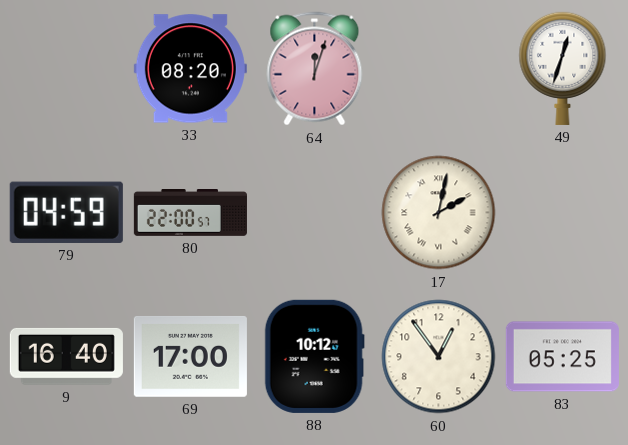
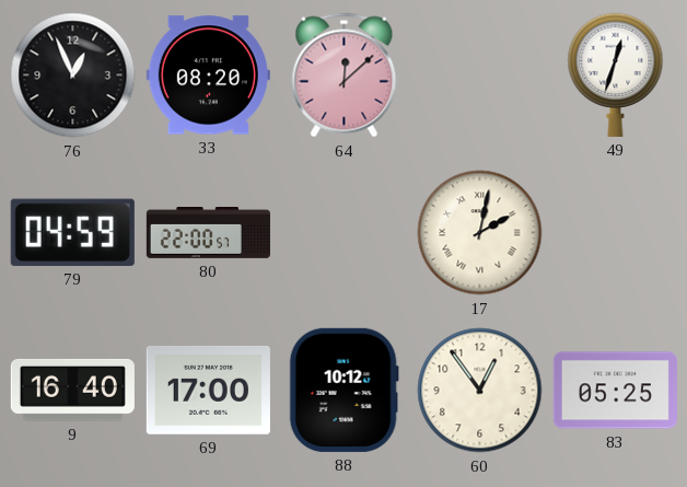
76: none -> 12:56 (73, 76)
64: 12:03 -> 12:08 (345, 76)
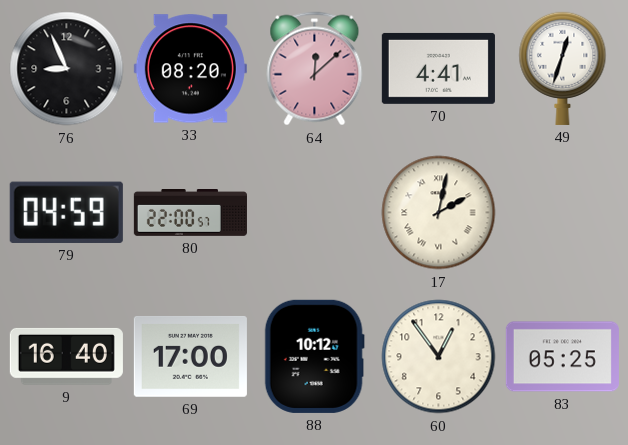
76: 12:56 -> 8:56 (67, 69)
70: none -> 4:41 (438, 68)
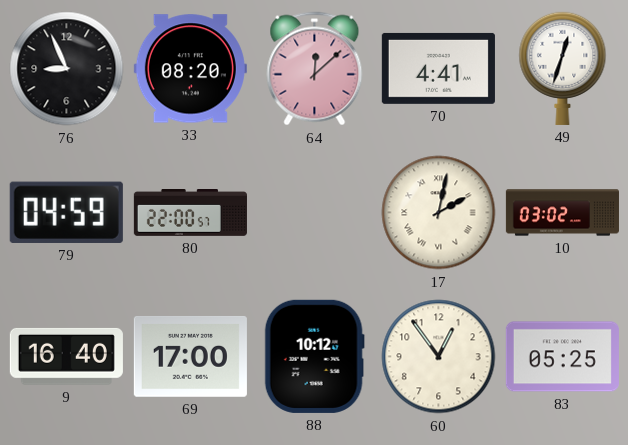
10: none -> 03:02 (562, 213)
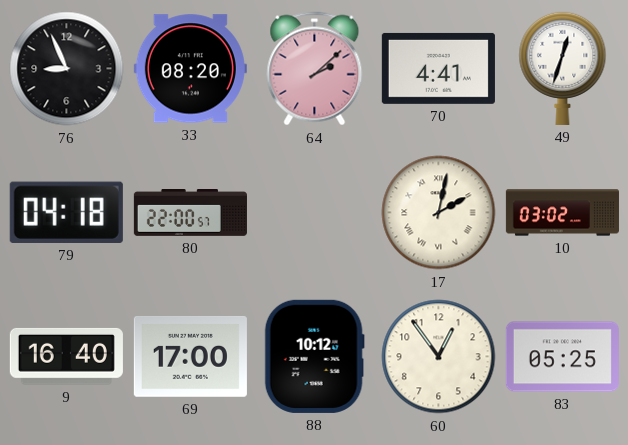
64: 12:08 -> 2:08 (315, 69)
79: 04:59 -> 04:18 (66, 212)
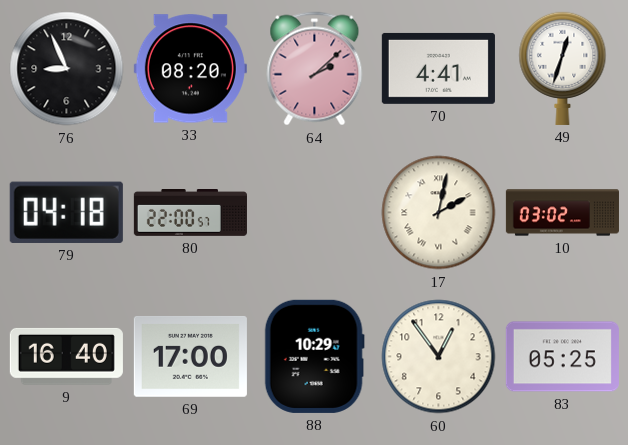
88: 10:12 -> 10:29 (314, 356)
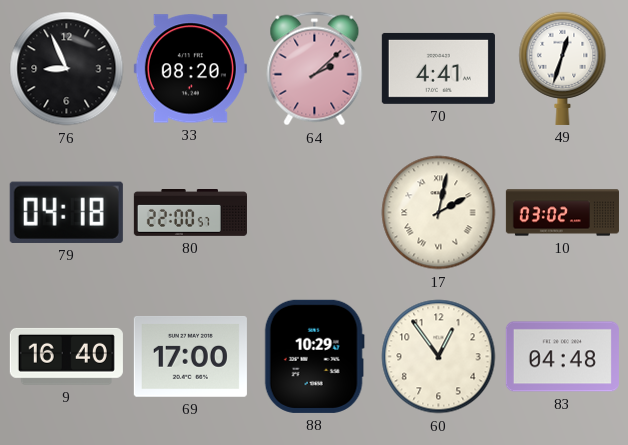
83: 05:25 -> 04:48 (562, 357)
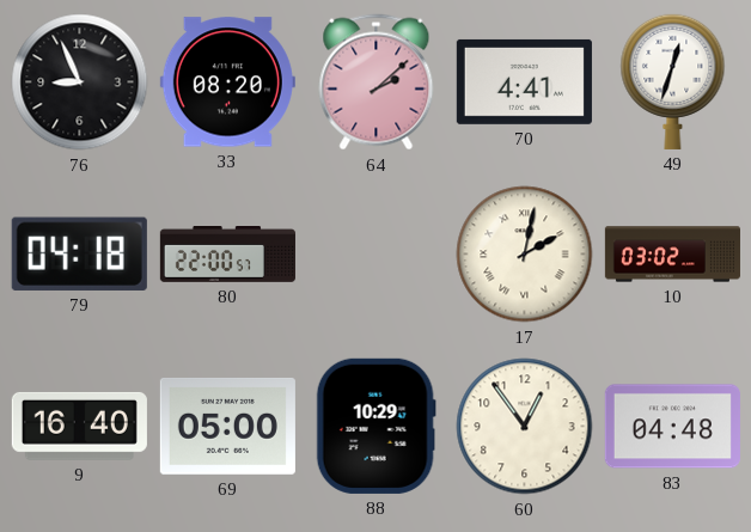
69: 17:00 -> 05:00 (227, 427)
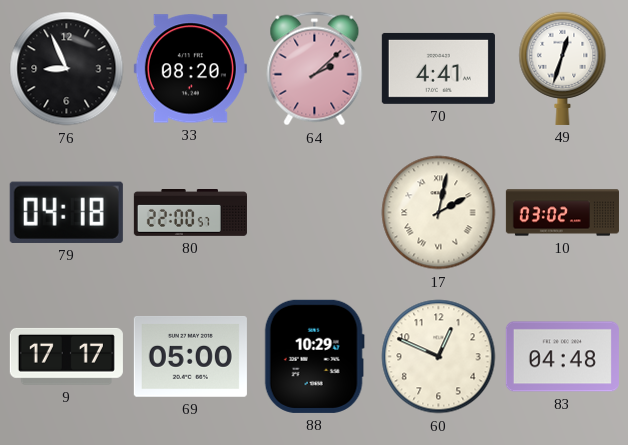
9: 16:40 -> 17:17 (66, 356)
60: 12:54 -> 12:49 (439, 357)
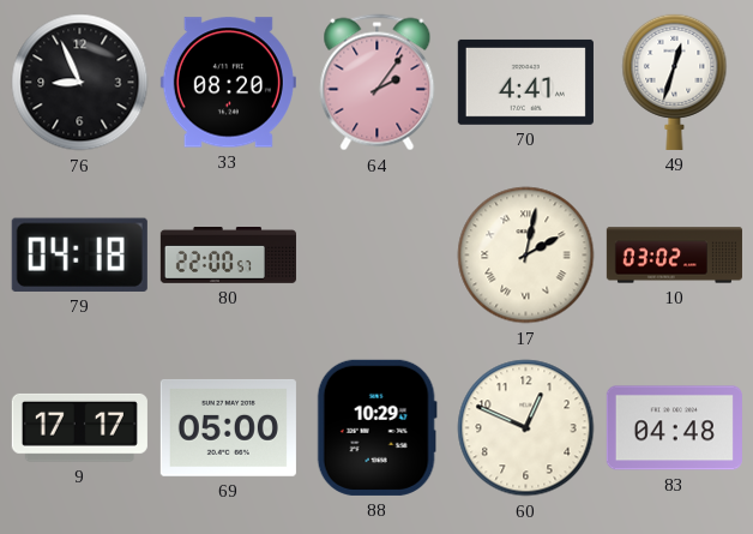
64: 2:08 -> 2:06 (378, 83)
